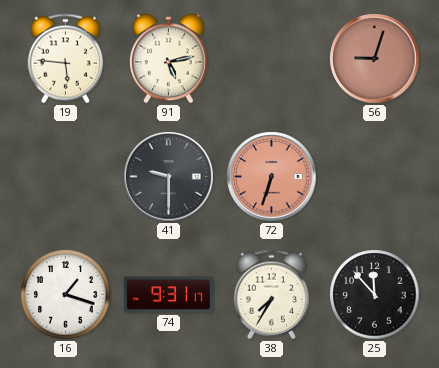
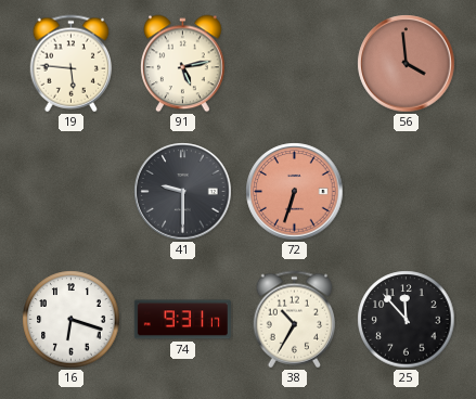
56: 9:03 -> 3:59 (407, 64)
16: 1:18 -> 6:18 (72, 320)
38: 7:35 -> 10:35 (295, 320)
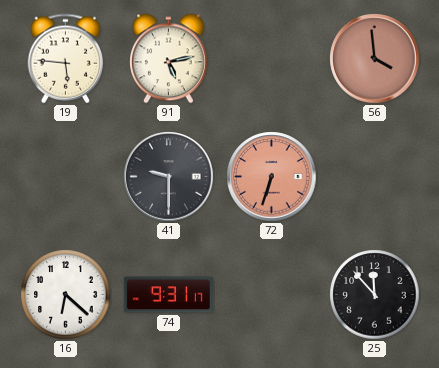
16: 6:18 -> 6:22 (66, 295)
38: 10:35 -> none (295, 320)
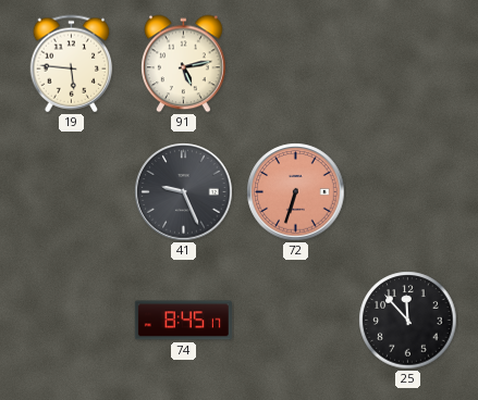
56: 3:59 -> none (375, 59)
41: 9:30 -> 9:26 (184, 192)
16: 6:22 -> none (66, 295)
74: 9:31 -> 8:45 (183, 321)
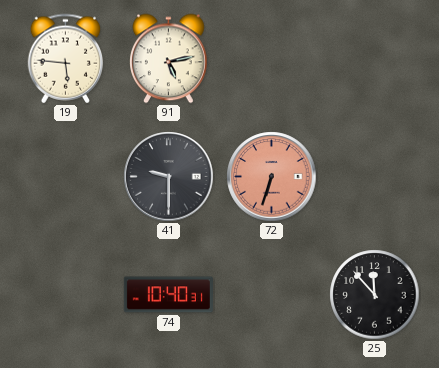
41: 9:26 -> 9:30 (169, 177)
74: 8:45 -> 10:40 (168, 295)
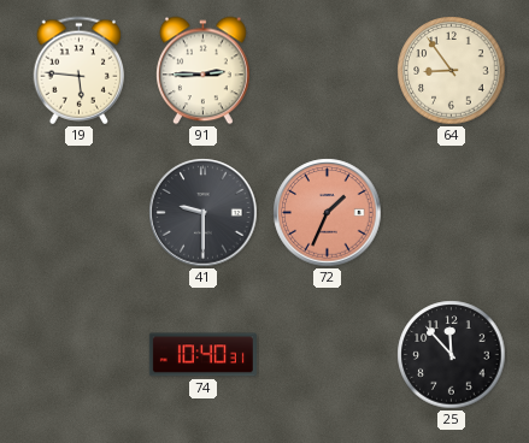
91: 5:13 -> 2:45 (204, 71)
64: none -> 8:54 (452, 71)
72: 6:33 -> 1:34 (328, 213)
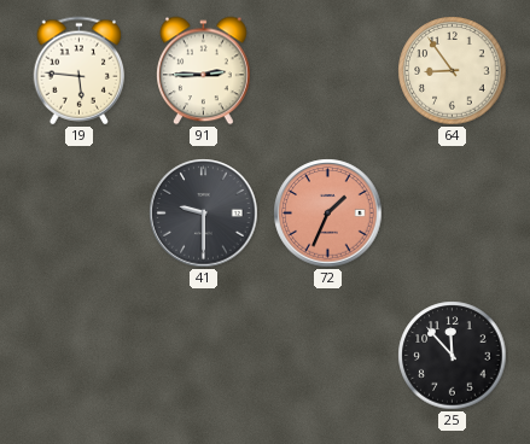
74: 10:40 -> none (202, 355)
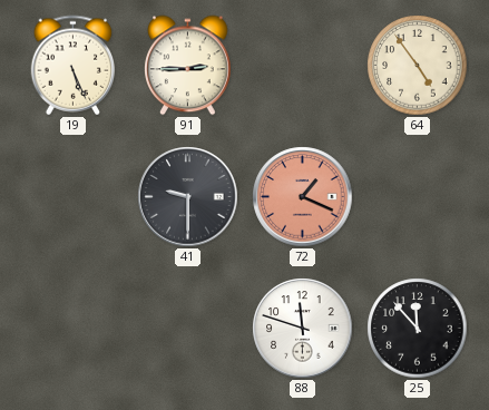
19: 5:46 -> 5:26 (74, 66)
64: 8:54 -> 4:54 (418, 66)
72: 1:34 -> 1:19 (303, 197)
88: none -> 11:48 (303, 329)
